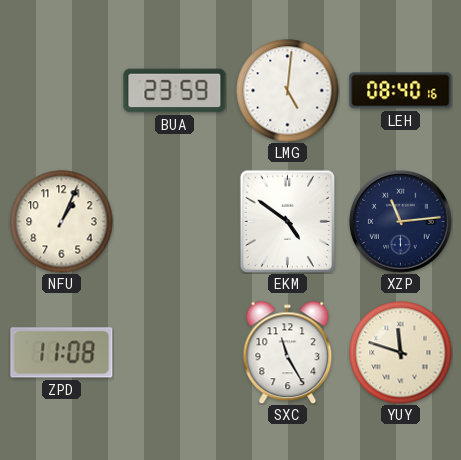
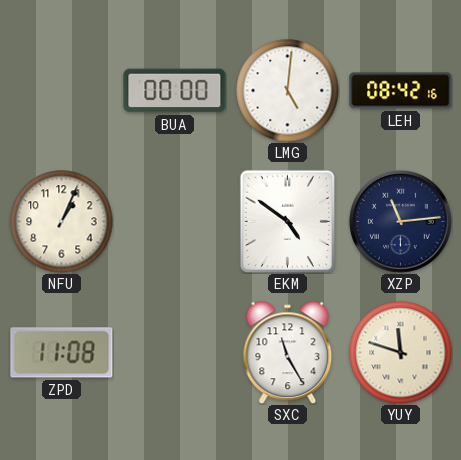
BUA: 23:59 -> 00:00 (175, 91)
LEH: 08:40 -> 08:42 (401, 91)
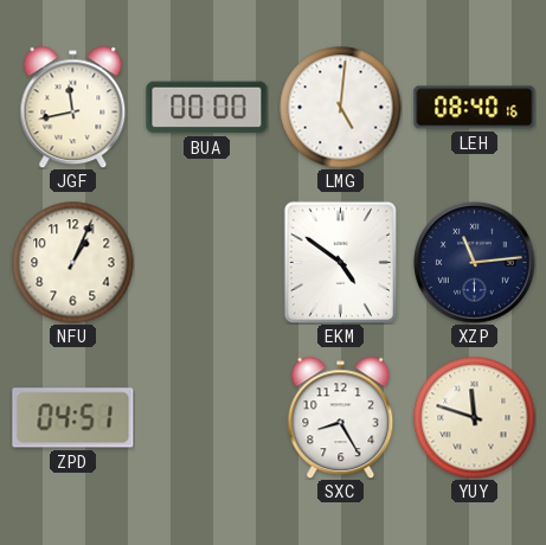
JGF: none -> 11:43 (73, 107)
LEH: 08:42 -> 08:40 (475, 108)
ZPD: 11:08 -> 04:51 (73, 418)
SXC: 11:25 -> 8:25 (341, 417)
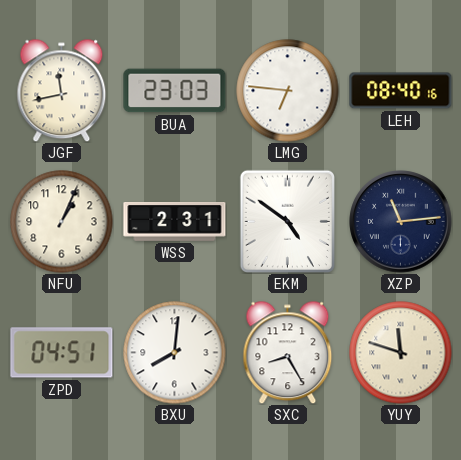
BUA: 00:00 -> 23:03 (175, 91)
LMG: 5:01 -> 6:46 (288, 91)
WSS: none -> 2:31 (175, 222)
BXU: none -> 8:01 (175, 353)
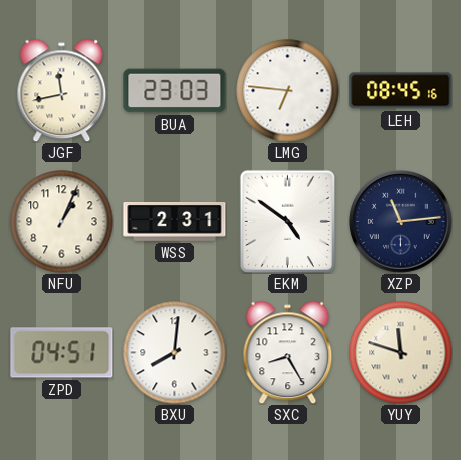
LEH: 08:40 -> 08:45 (401, 91)
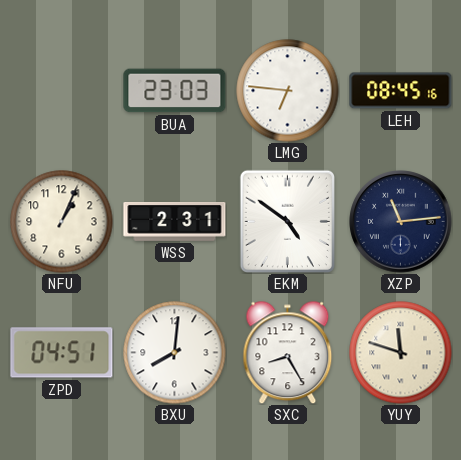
JGF: 11:43 -> none (62, 90)
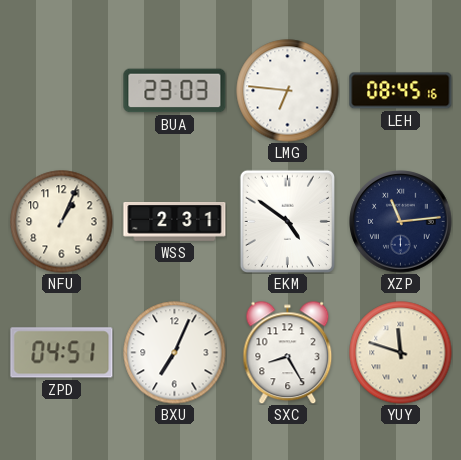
BXU: 8:01 -> 7:04 (175, 353)
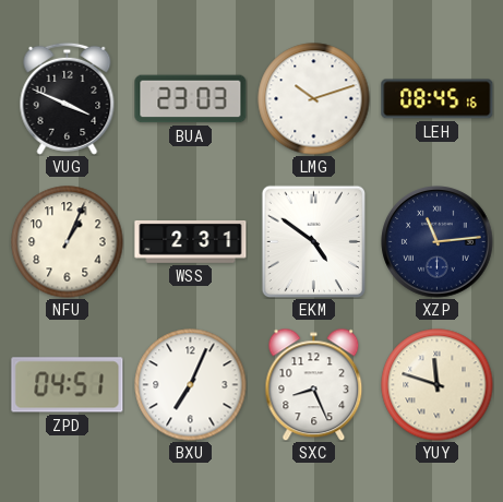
VUG: none -> 3:49 (68, 98)
LMG: 6:46 -> 10:12 (314, 99)
SXC: 8:25 -> 8:26 (314, 384)
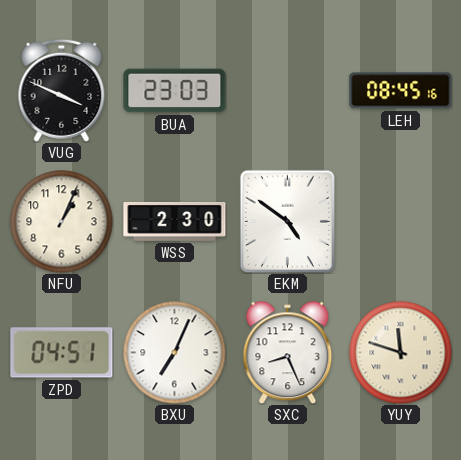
LMG: 10:12 -> none (314, 99)
WSS: 2:31 -> 2:30 (175, 222)
XZP: 11:14 -> none (438, 242)
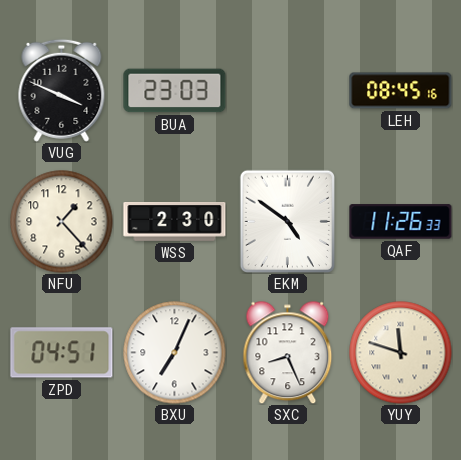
NFU: 1:04 -> 1:23 (62, 222)
QAF: none -> 11:26 (401, 222)
